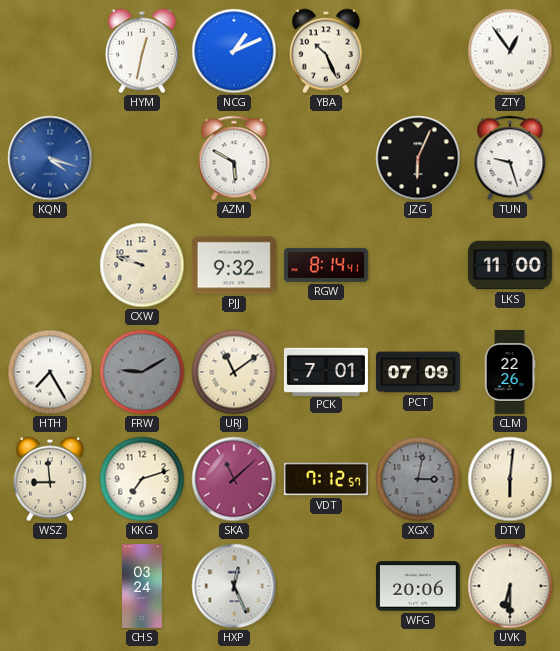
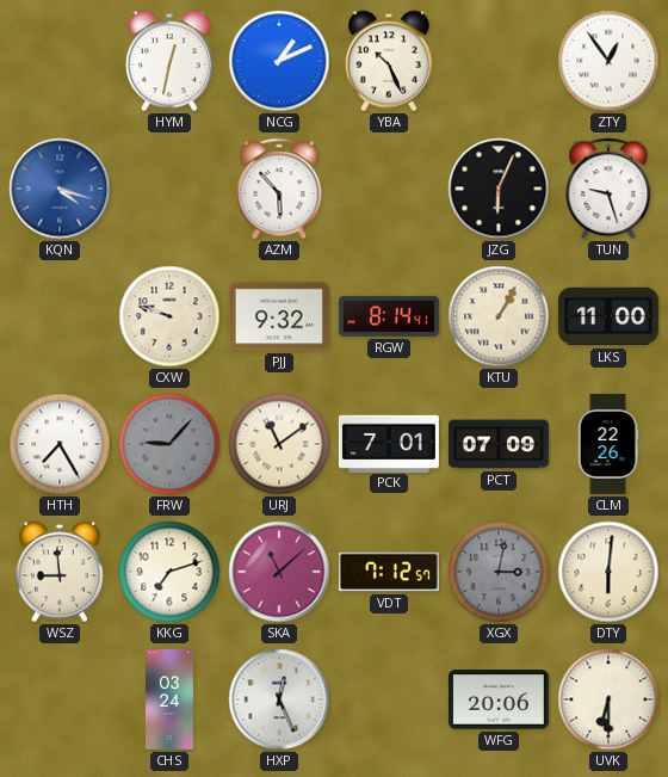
AZM: 5:50 -> 5:53 (279, 189)
KTU: none -> 1:05 (499, 316)
FRW: 9:10 -> 9:07 (169, 444)
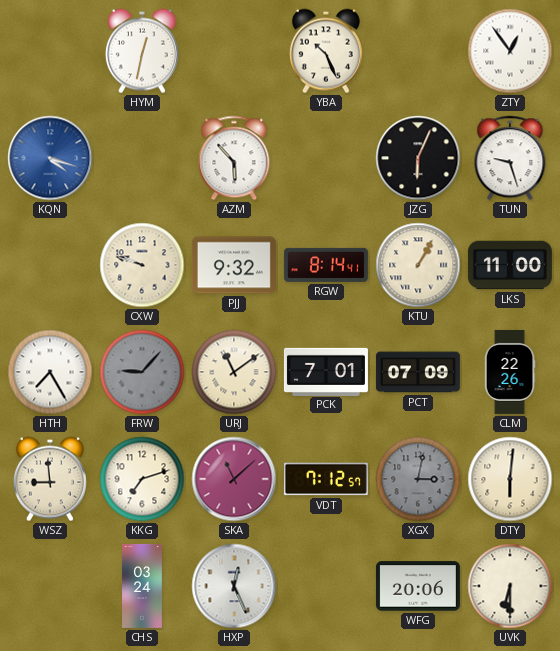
NCG: 1:11 -> none (279, 61)
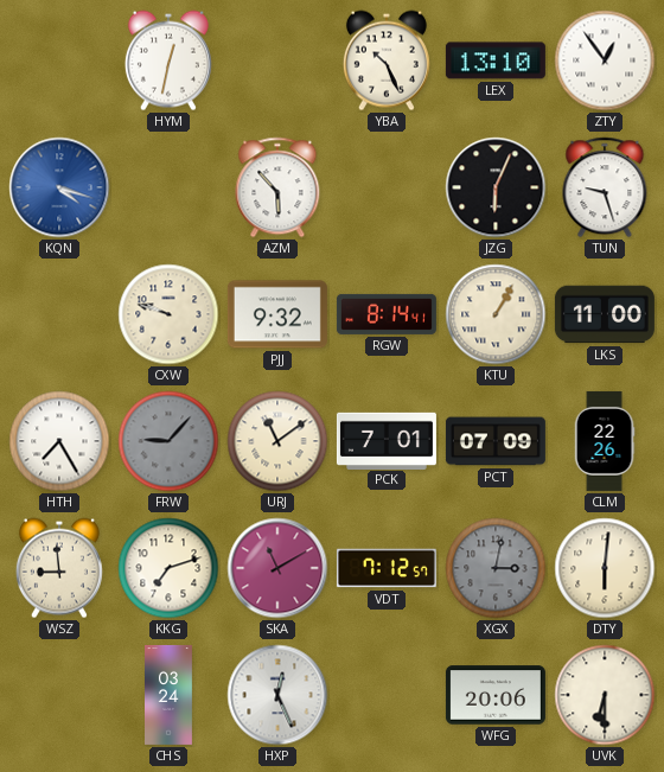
LEX: none -> 13:10 (496, 60)
SKA: 11:08 -> 11:10 (277, 568)
